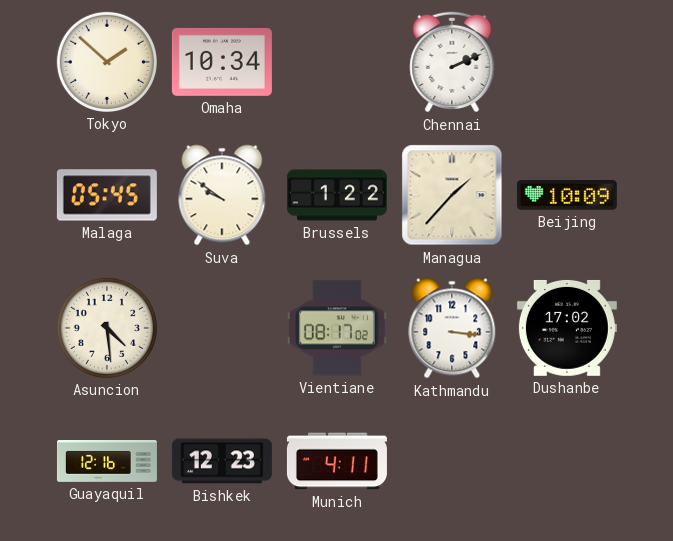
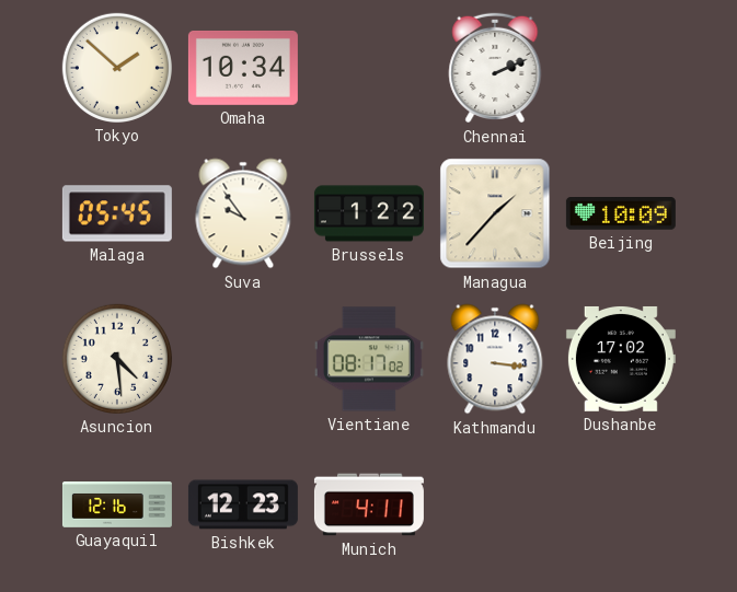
Suva: 9:51 -> 9:54 (243, 213)
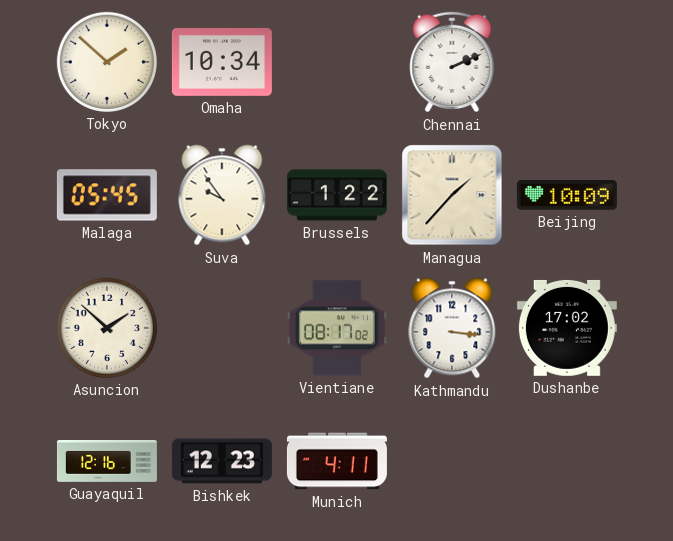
Asuncion: 4:29 -> 1:52 (107, 328)
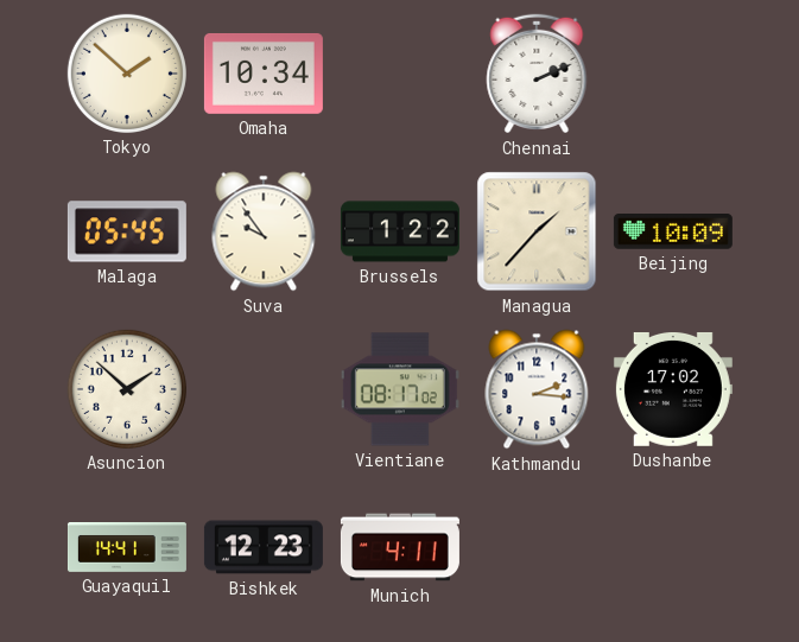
Kathmandu: 3:16 -> 2:16 (537, 389)
Guayaquil: 12:16 -> 14:41 (127, 548)
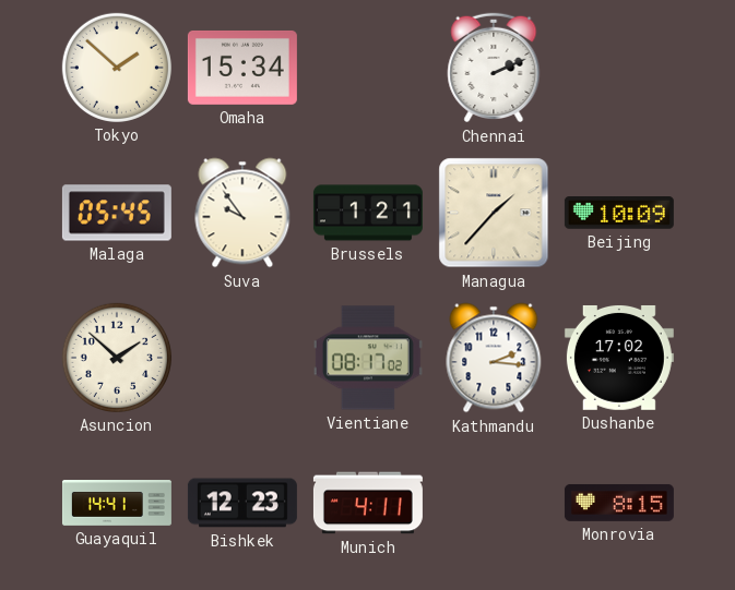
Omaha: 10:34 -> 15:34 (242, 68)
Brussels: 1:22 -> 1:21 (368, 213)
Monrovia: none -> 8:15 (619, 503)
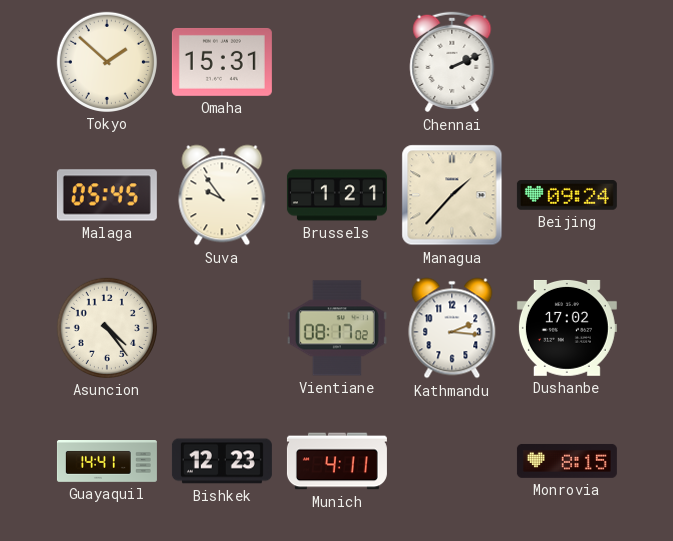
Omaha: 15:34 -> 15:31 (222, 62)
Beijing: 10:09 -> 09:24 (567, 196)
Asuncion: 1:52 -> 4:24 (107, 328)
